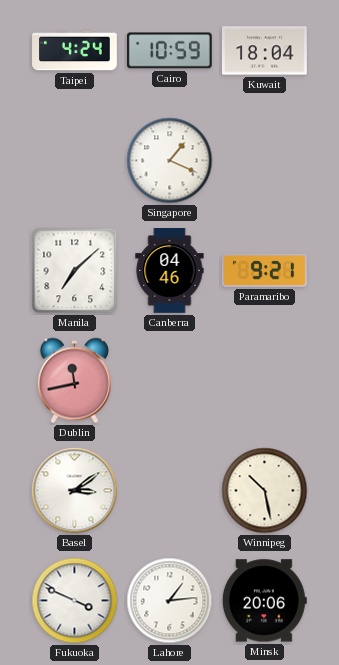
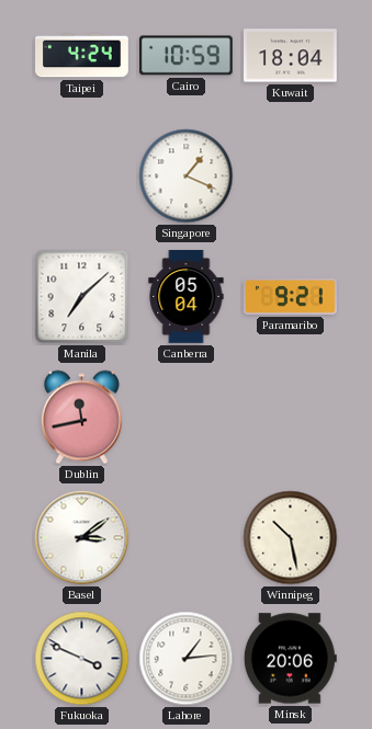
Canberra: 04:46 -> 05:04 (187, 297)
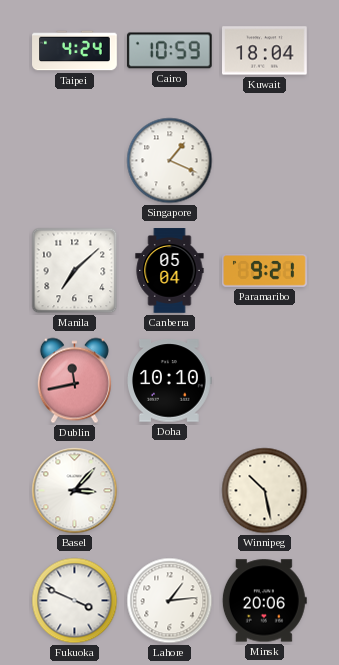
Doha: none -> 10:10 (169, 381)
Basel: 3:09 -> 3:07 (75, 491)
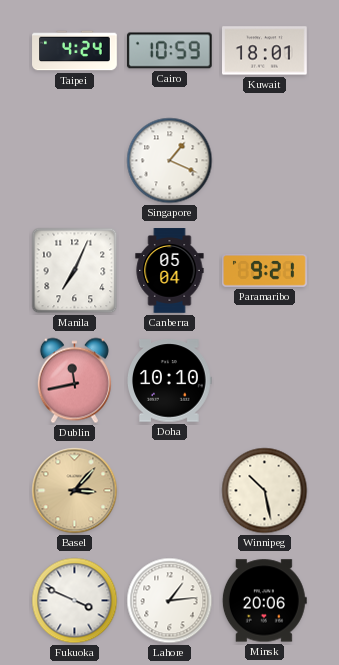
Kuwait: 18:04 -> 18:01 (265, 51)
Manila: 7:08 -> 7:04 (75, 271)
Basel dial: white -> champagne (75, 491)
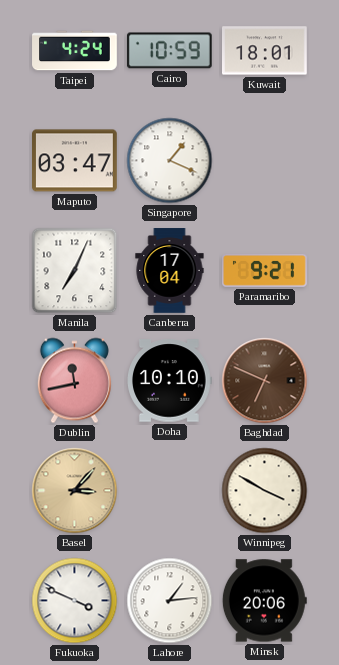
Maputo: none -> 03:47 (75, 161)
Canberra: 05:04 -> 17:04 (170, 271)
Baghdad: none -> 6:49 (265, 381)
Winnipeg: 10:28 -> 3:50 (265, 491)
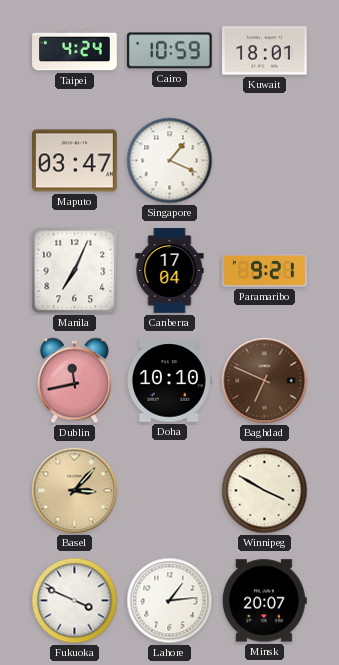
Minsk: 20:06 -> 20:07 (264, 601)
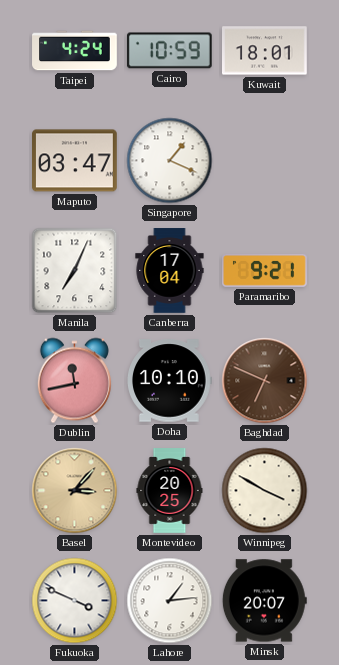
Montevideo: none -> 20:25 (170, 491)
